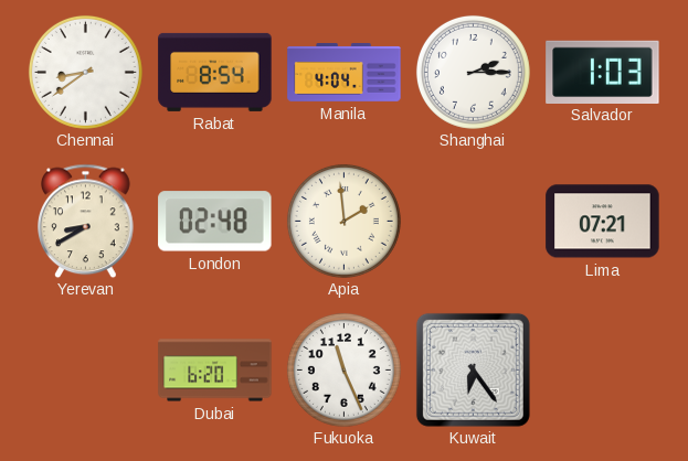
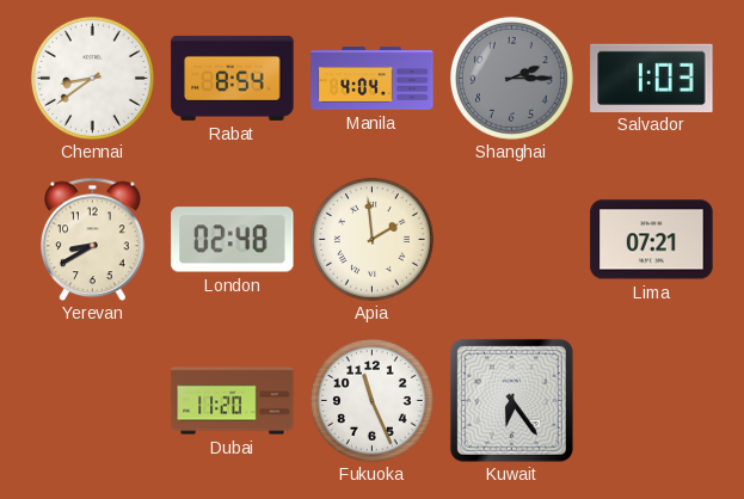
Shanghai dial: white -> grey (511, 78)
Dubai: 6:20 -> 11:20 (233, 401)
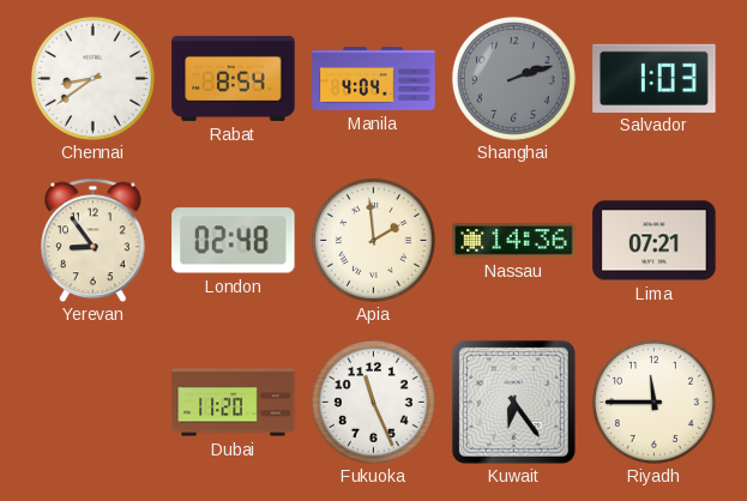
Shanghai: 2:15 -> 2:12 (513, 78)
Yerevan: 8:40 -> 8:54 (94, 240)
Nassau: none -> 14:36 (514, 241)
Riyadh: none -> 11:45 (653, 402)
